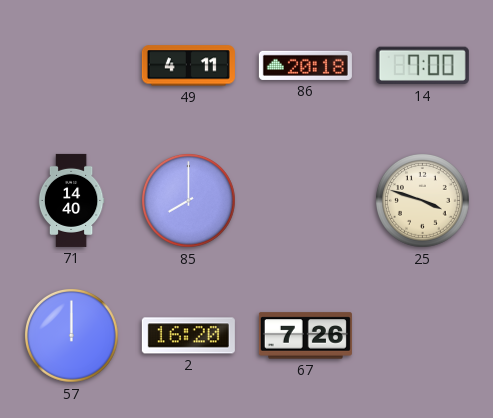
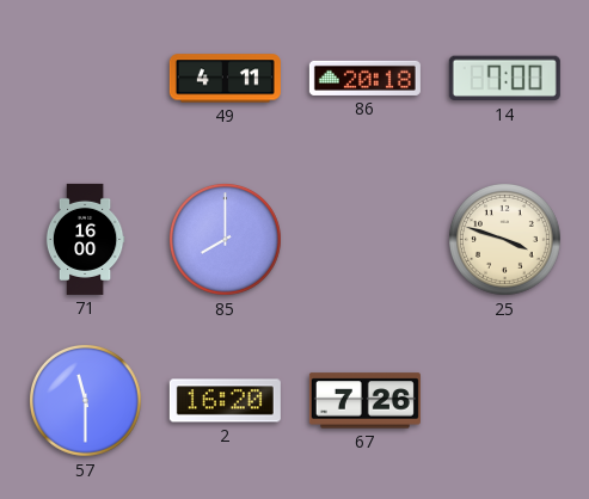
71: 14:40 -> 16:00 (85, 239)
57: 12:00 -> 11:30 (86, 401)
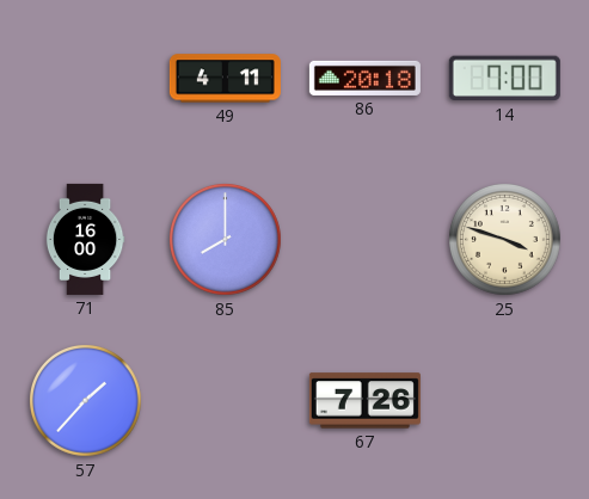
57: 11:30 -> 1:37 (86, 401)
2: 16:20 -> none (225, 401)
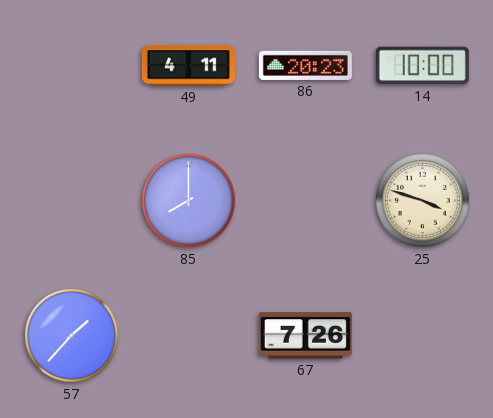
86: 20:18 -> 20:23 (305, 65)
14: 7:00 -> 10:00 (422, 66)
71: 16:00 -> none (85, 239)
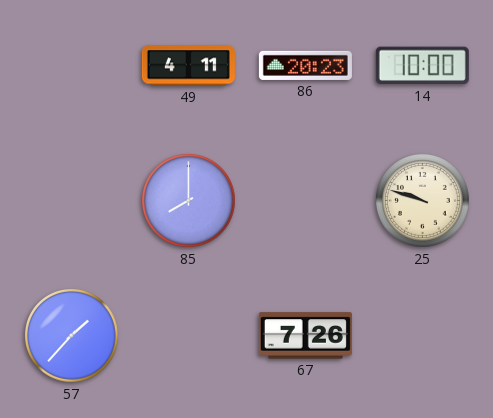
25: 3:48 -> 9:48 (423, 201)
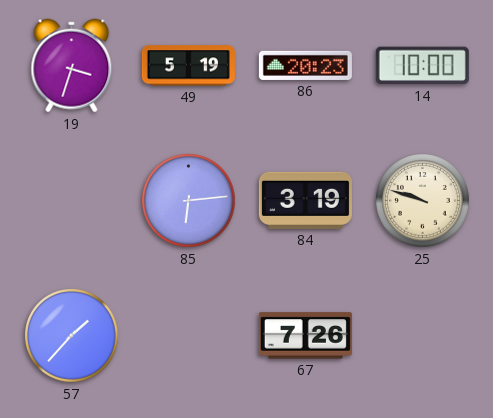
19: none -> 3:33 (72, 66)
49: 4:11 -> 5:19 (188, 66)
85: 8:00 -> 6:14 (189, 201)
84: none -> 3:19 (305, 200)
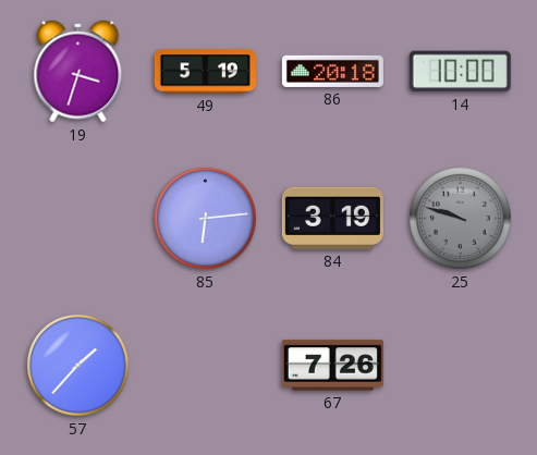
86: 20:23 -> 20:18 (332, 71)
25 dial: cream -> grey (461, 219)
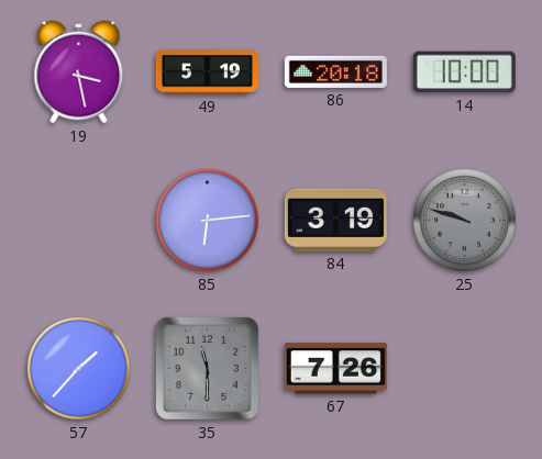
19: 3:33 -> 3:28 (79, 72)
35: none -> 11:30 (207, 368)
